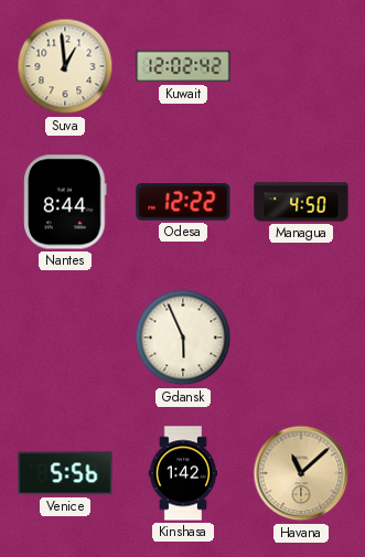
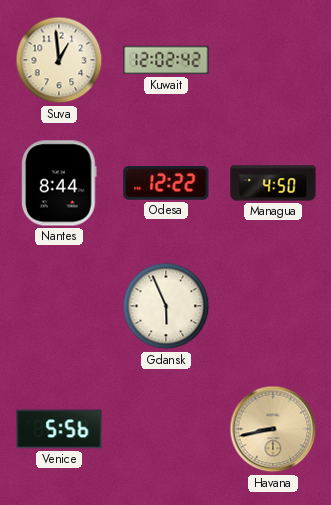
Kinshasa: 1:42 -> none (183, 473)
Havana: 11:08 -> 8:43 (273, 429)
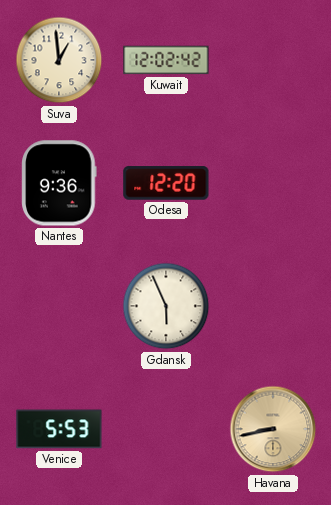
Nantes: 8:44 -> 9:36 (59, 183)
Odesa: 12:22 -> 12:20 (166, 183)
Managua: 4:50 -> none (273, 183)
Venice: 5:56 -> 5:53 (59, 429)
